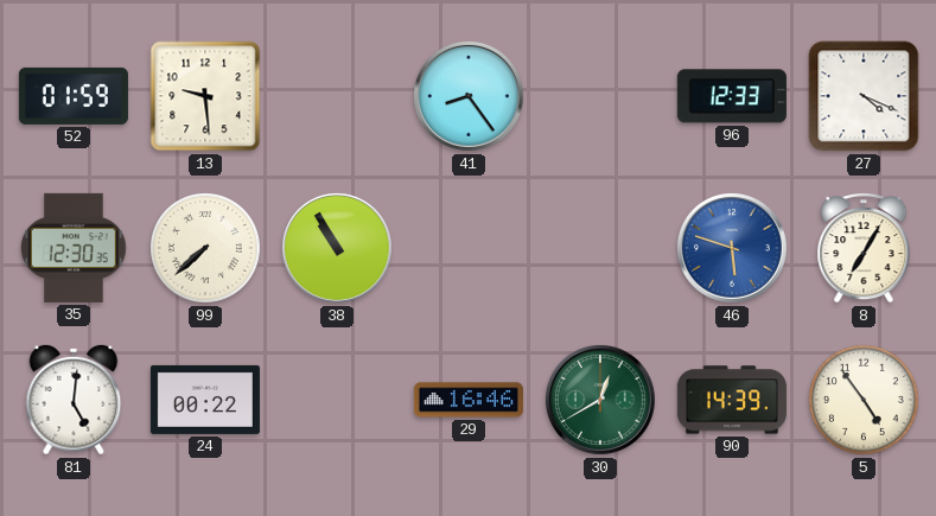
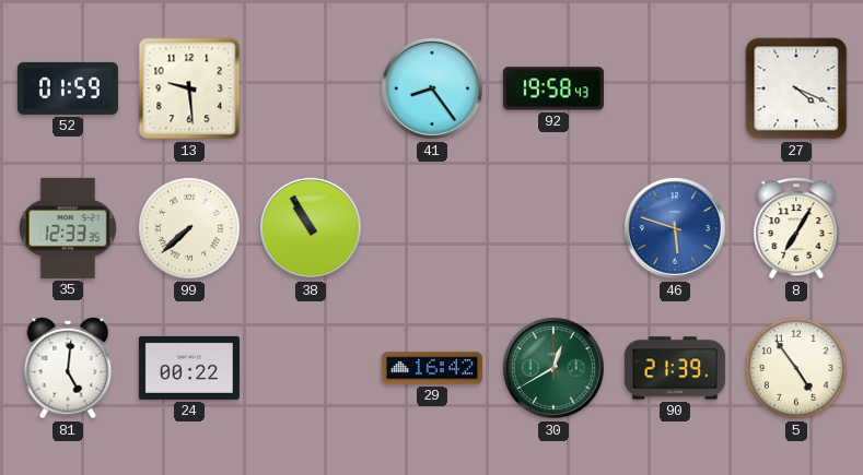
92: none -> 19:58 (553, 88)
96: 12:33 -> none (732, 96)
35: 12:30 -> 12:33 (68, 228)
29: 16:46 -> 16:42 (432, 368)
90: 14:39 -> 21:39 (675, 368)
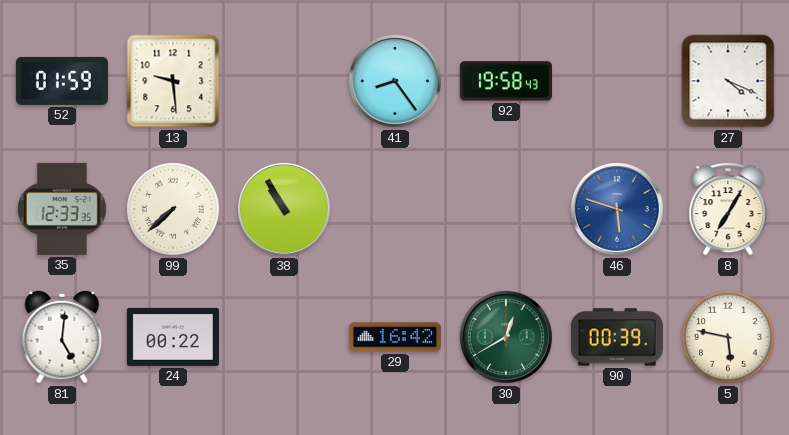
90: 21:39 -> 00:39 (617, 337)
5: 4:54 -> 5:47 (729, 338)
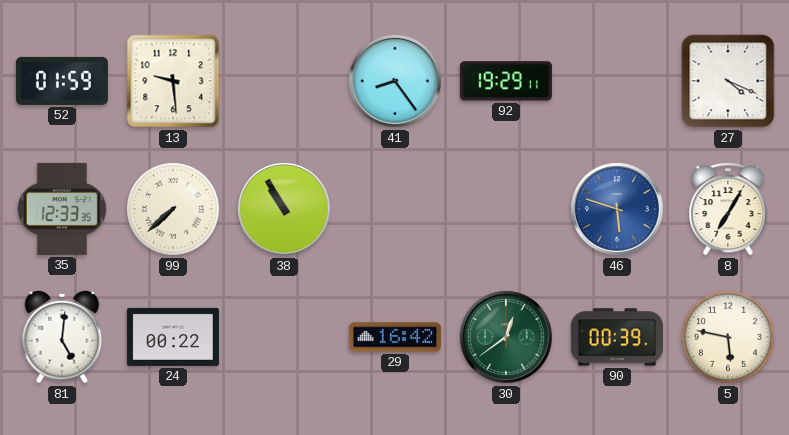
92: 19:58 -> 19:29 (506, 81)
30: 12:40 -> 12:39 (506, 337)
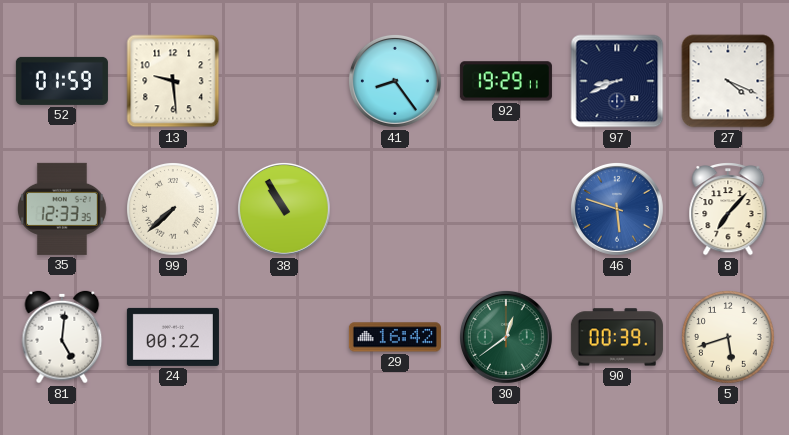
97: none -> 8:41 (617, 81)
8: 7:05 -> 7:07 (728, 210)
5: 5:47 -> 5:42 (729, 338)
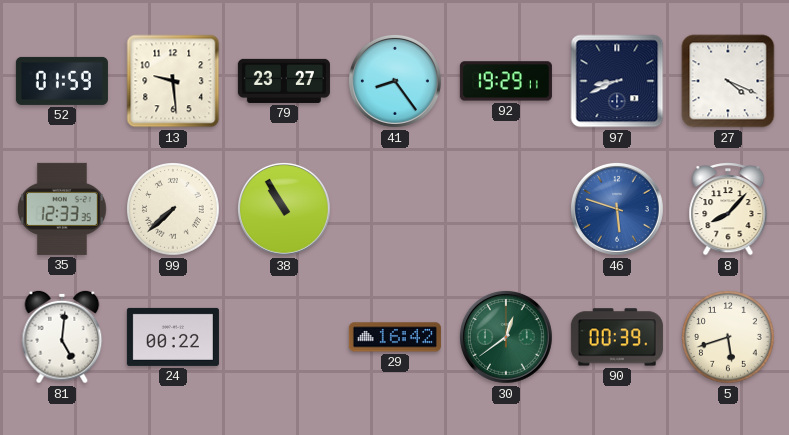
79: none -> 23:27 (284, 81)
8: 7:07 -> 8:07 (728, 210)
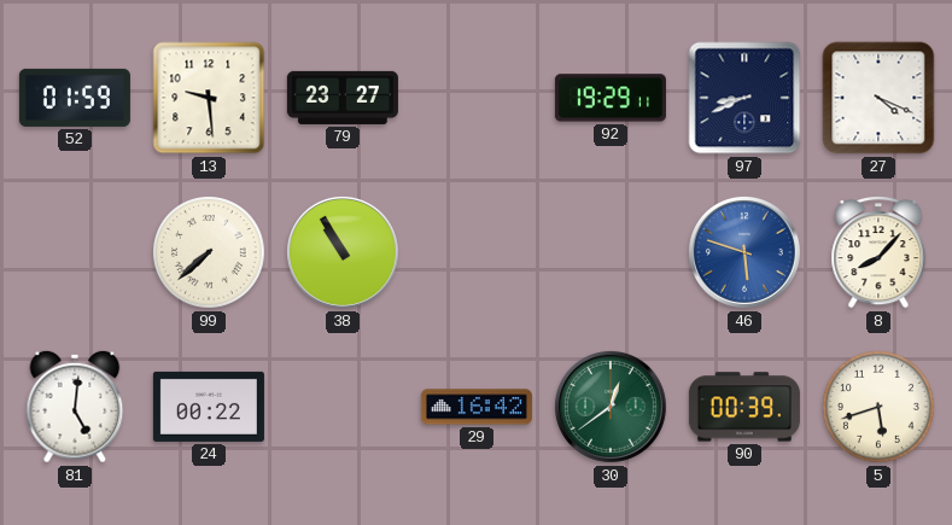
41: 8:24 -> none (395, 81)
35: 12:33 -> none (62, 209)
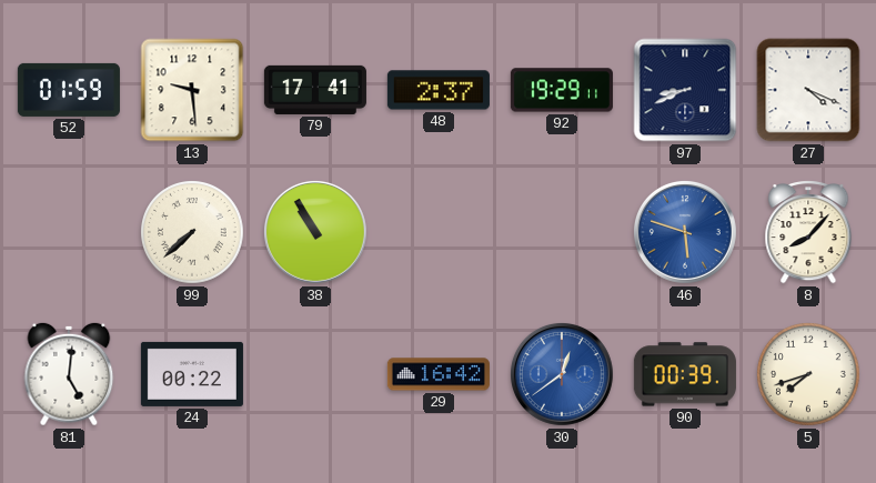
79: 23:27 -> 17:41 (315, 90)
48: none -> 2:37 (439, 90)
30 dial: green -> blue (562, 374)
5: 5:42 -> 7:42 (809, 375)
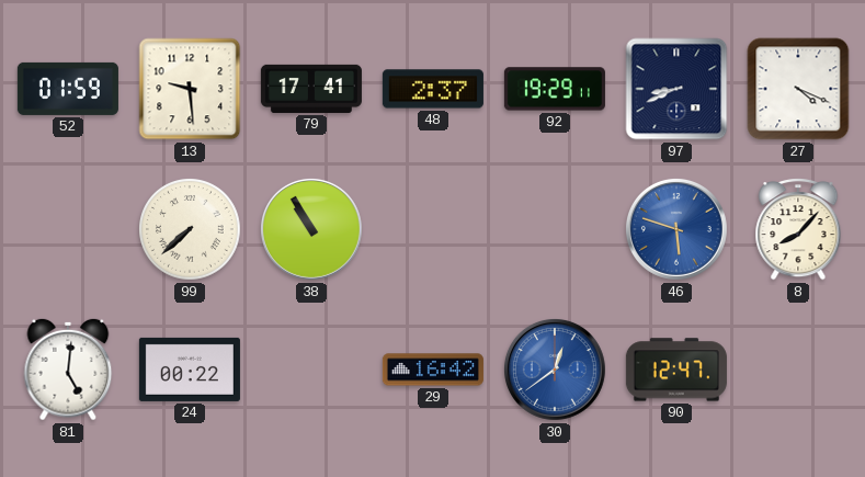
90: 00:39 -> 12:47 (676, 370)
5: 7:42 -> none (809, 375)
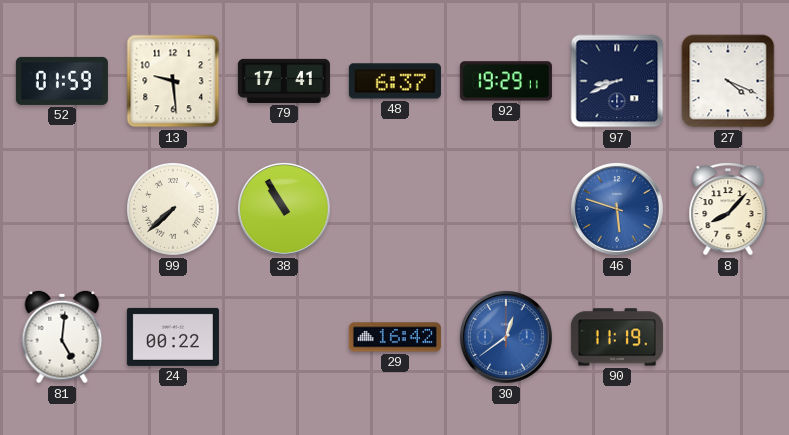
48: 2:37 -> 6:37 (395, 81)
90: 12:47 -> 11:19 (617, 337)
